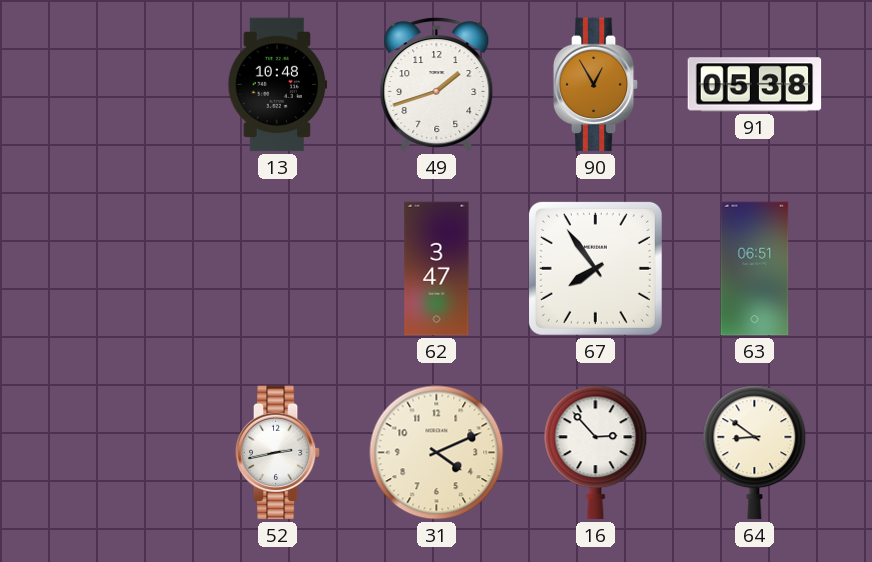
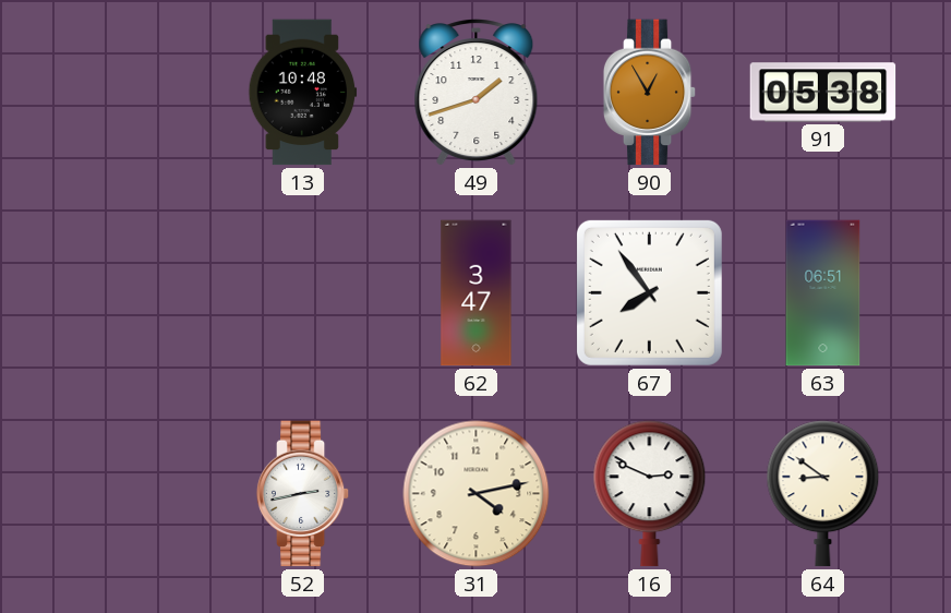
31: 4:11 -> 4:13 (477, 494)
16: 2:53 -> 2:49 (650, 494)
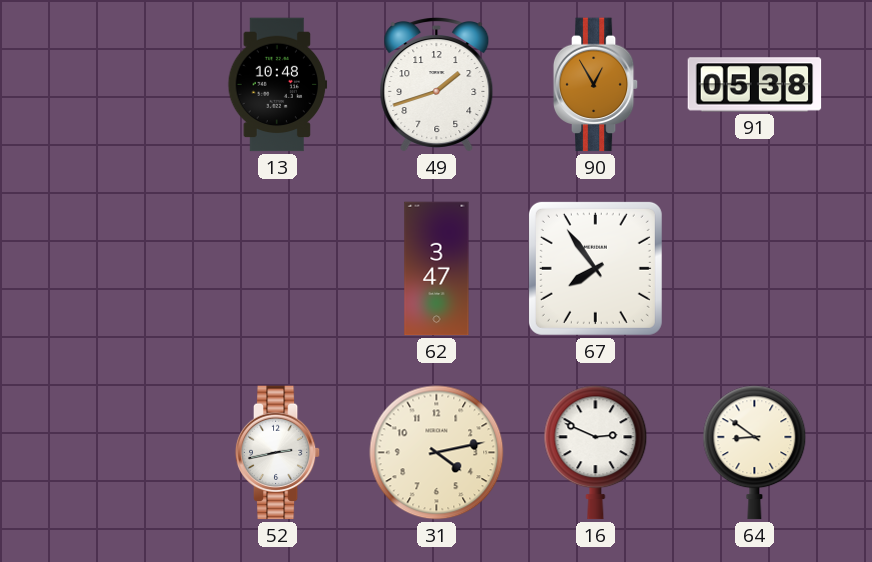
63: 06:51 -> none (823, 293)
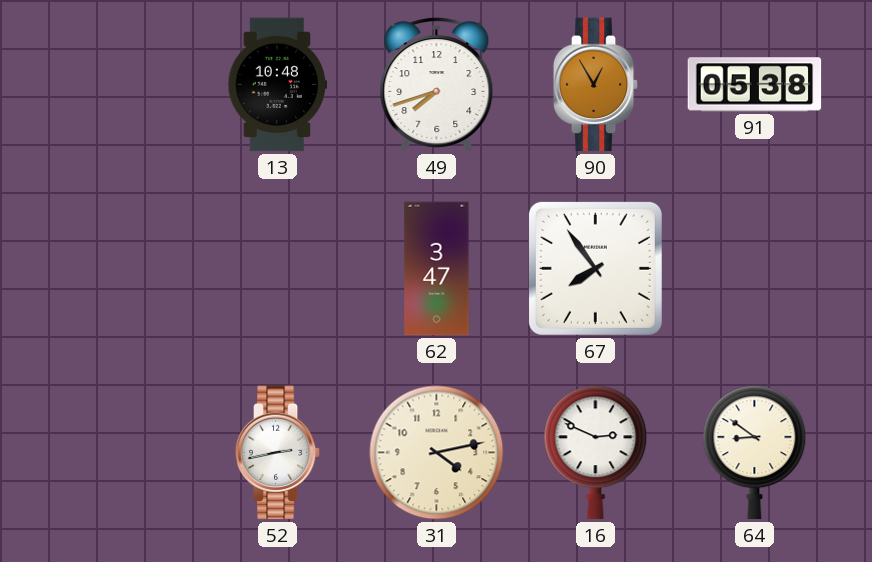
49: 1:42 -> 7:42 (437, 85)
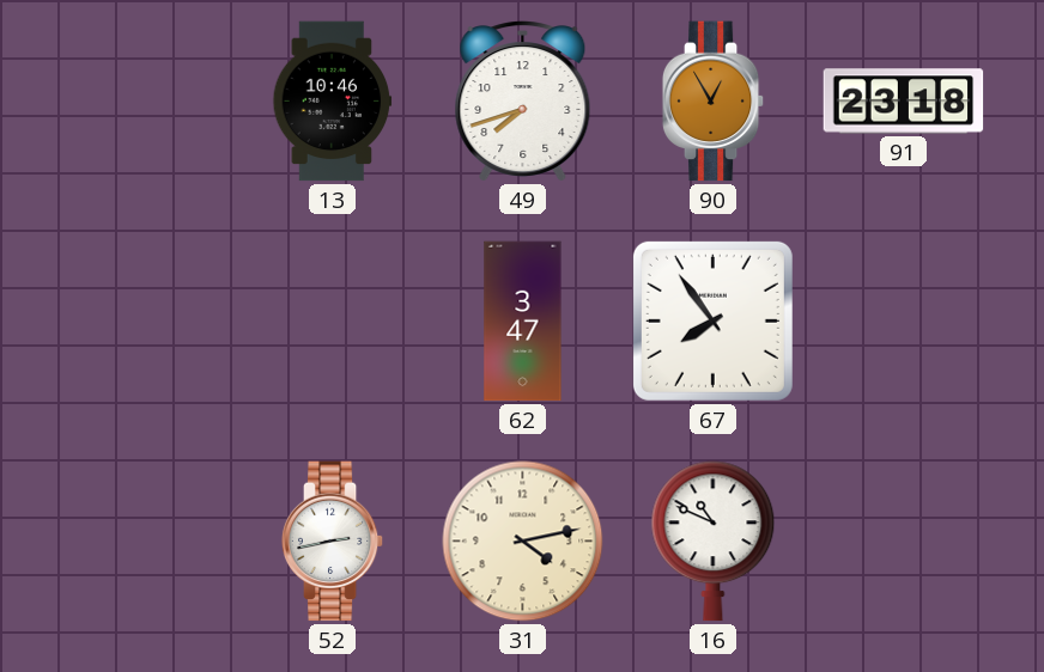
13: 10:48 -> 10:46 (333, 102)
91: 05:38 -> 23:18 (904, 102)
16: 2:49 -> 10:49 (714, 542)
64: 8:51 -> none (755, 453)
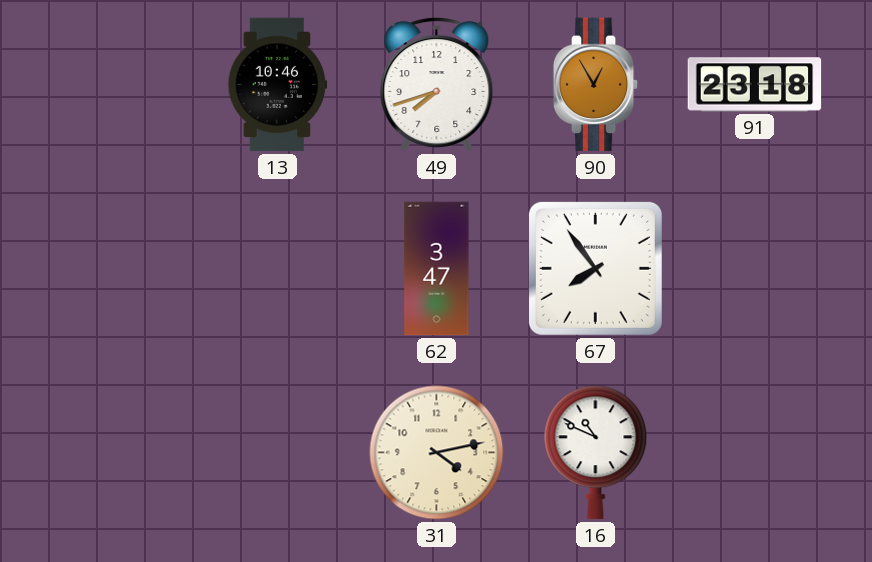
52: 2:43 -> none (333, 542)
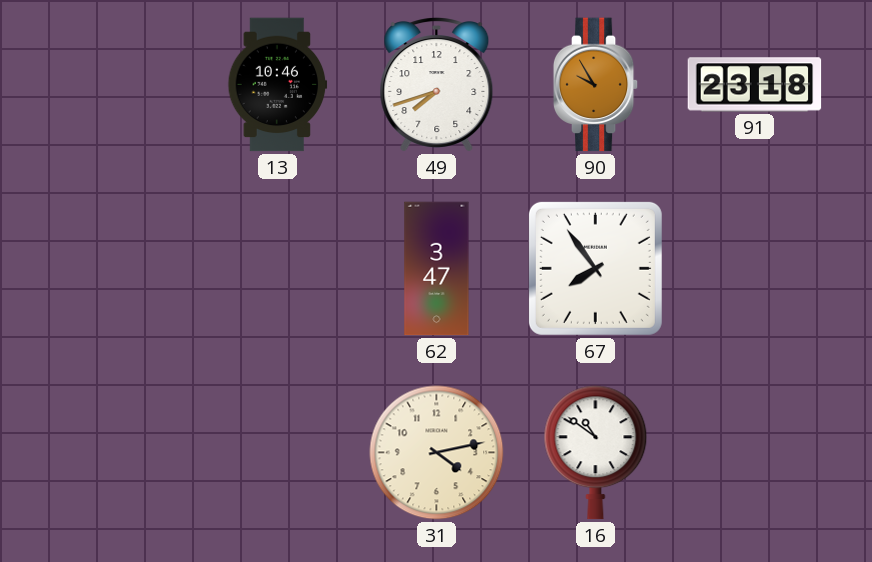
90: 12:55 -> 9:55 (596, 85)
16: 10:49 -> 10:51 (596, 453)
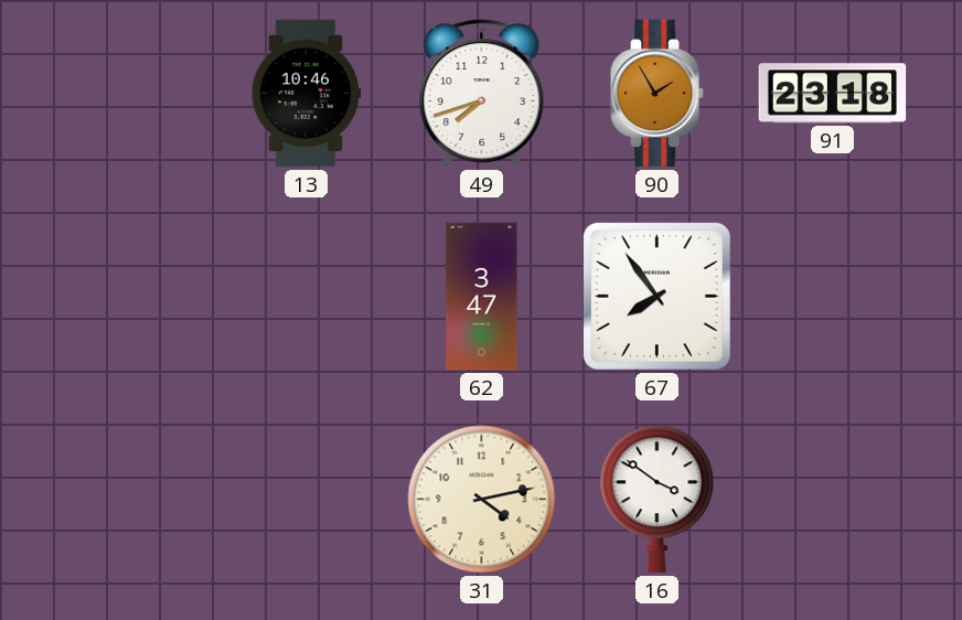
90: 9:55 -> 1:55 (658, 94)
16: 10:51 -> 3:51 (658, 500)
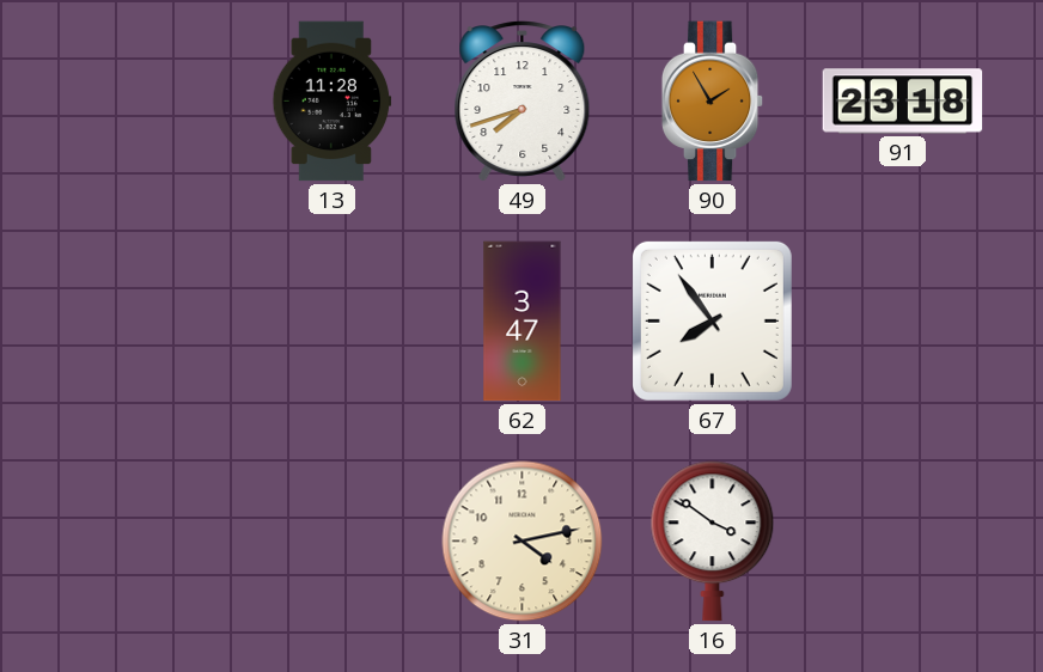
13: 10:46 -> 11:28 (333, 102)
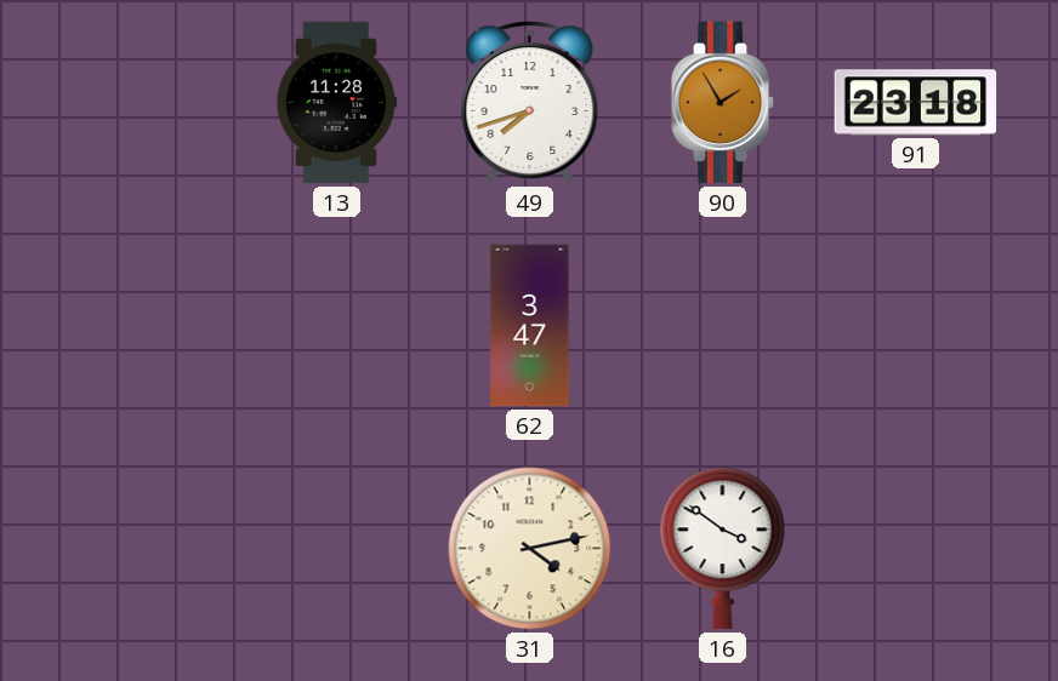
67: 7:54 -> none (712, 320)
